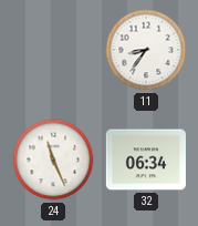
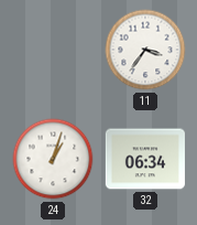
11: 8:36 -> 3:36 (145, 50)
24: 11:26 -> 1:03 (53, 159)
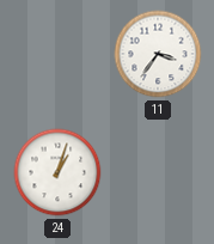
32: 06:34 -> none (145, 159)
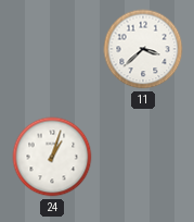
11: 3:36 -> 3:38 (143, 49)
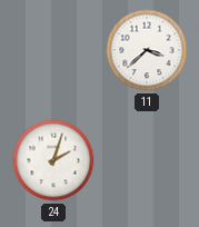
24: 1:03 -> 2:03 (53, 160)
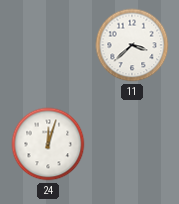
24: 2:03 -> 12:03 (48, 144)
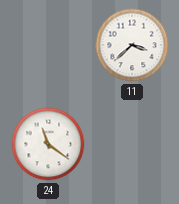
24: 12:03 -> 11:21 (48, 144)
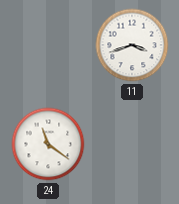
11: 3:38 -> 3:42 (132, 45)
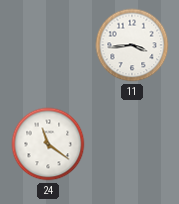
11: 3:42 -> 3:44 (132, 45)
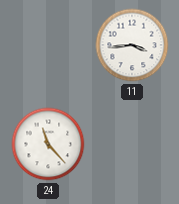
24: 11:21 -> 11:23 (48, 144)
